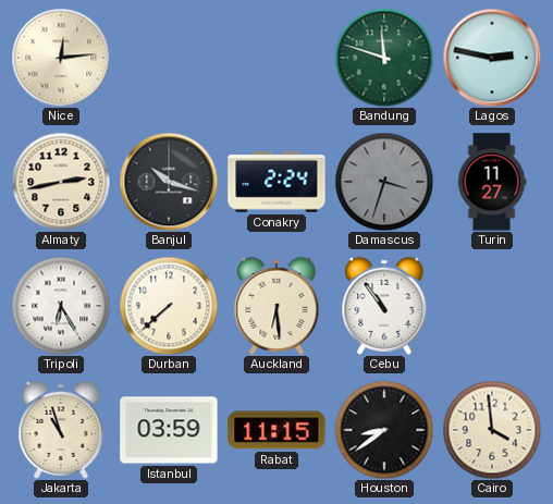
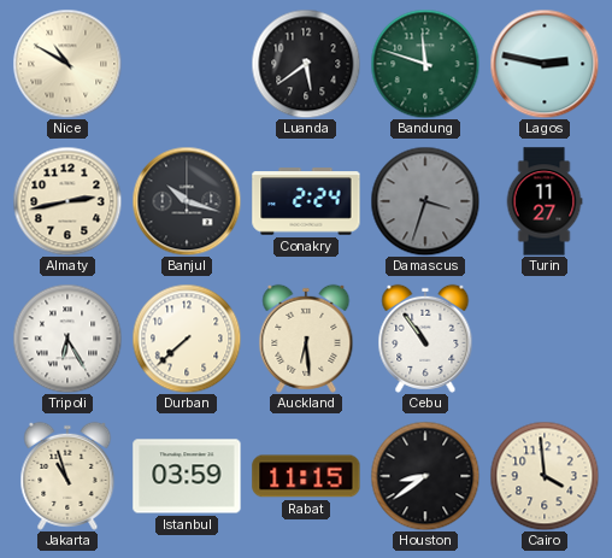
Nice: 12:14 -> 10:50 (67, 64)
Luanda: none -> 5:39 (306, 64)
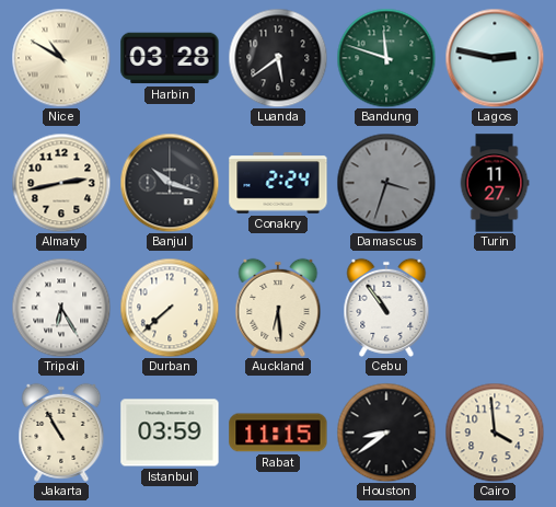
Harbin: none -> 03:28 (170, 58)
Jakarta: 10:57 -> 10:55 (61, 433)
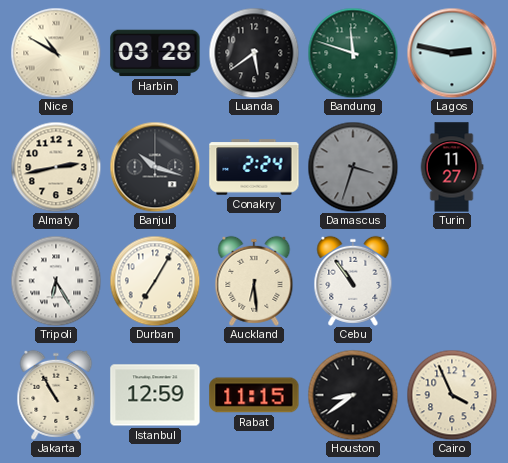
Durban: 7:38 -> 7:05 (155, 281)
Istanbul: 03:59 -> 12:59 (155, 395)
Cairo: 3:59 -> 3:56 (452, 395)
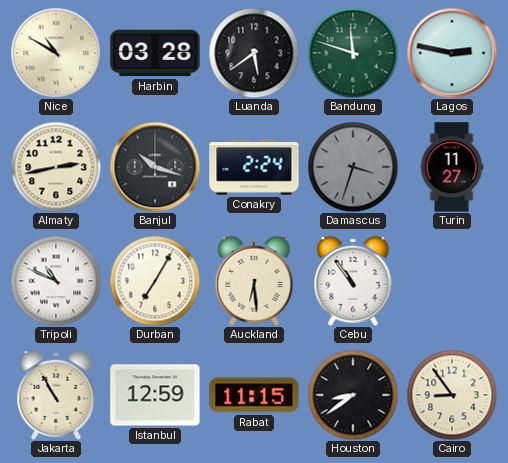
Tripoli: 6:25 -> 10:49 (56, 281)
Cairo: 3:56 -> 8:54 (452, 395)
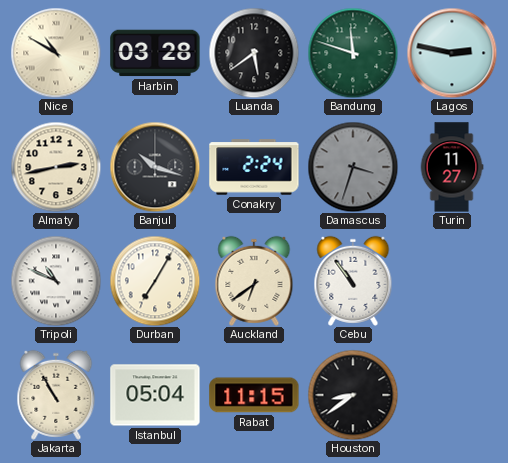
Auckland: 6:29 -> 6:39 (254, 281)
Istanbul: 12:59 -> 05:04 (155, 395)
Cairo: 8:54 -> none (452, 395)
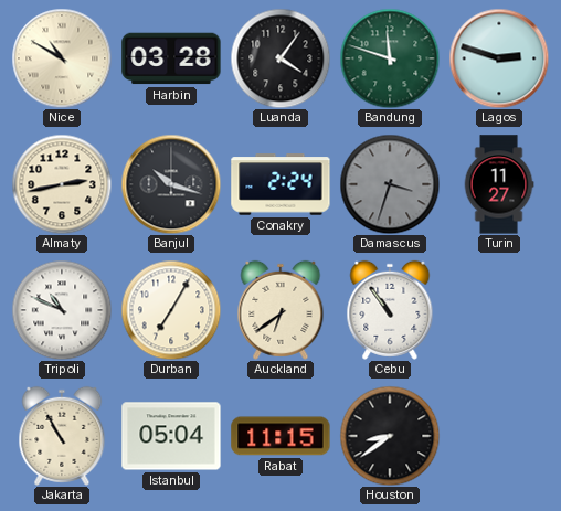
Luanda: 5:39 -> 4:06 (280, 58)
Lagos: 2:47 -> 2:48 (499, 58)
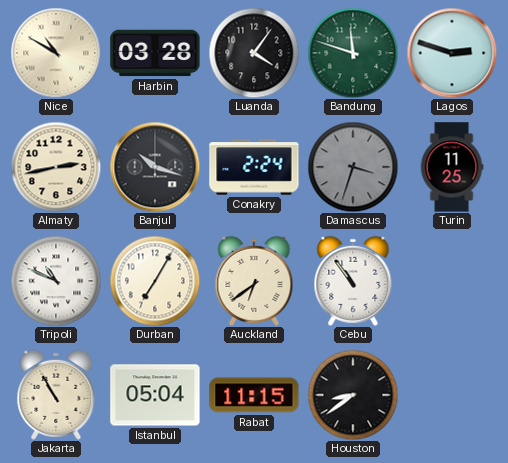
Turin: 11:27 -> 11:25 (452, 167)
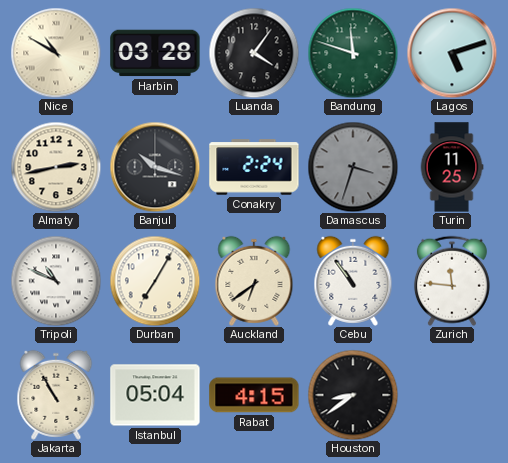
Lagos: 2:48 -> 5:12 (452, 53)
Zurich: none -> 11:46 (452, 281)
Rabat: 11:15 -> 4:15 (254, 395)
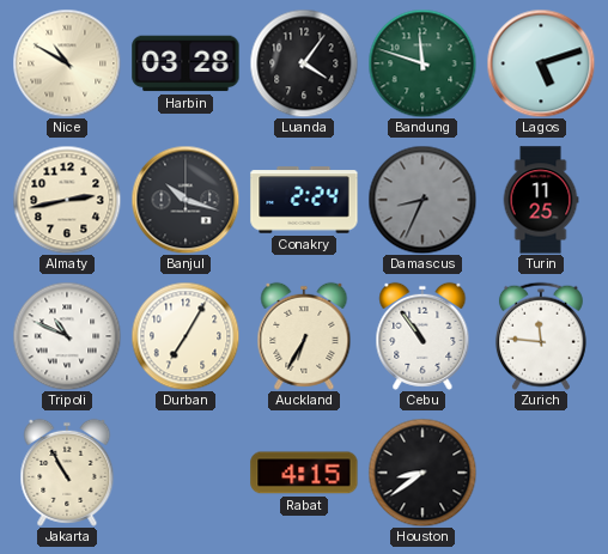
Damascus: 3:33 -> 8:34 (422, 200)
Auckland: 6:39 -> 6:35 (304, 336)
Istanbul: 05:04 -> none (155, 395)
